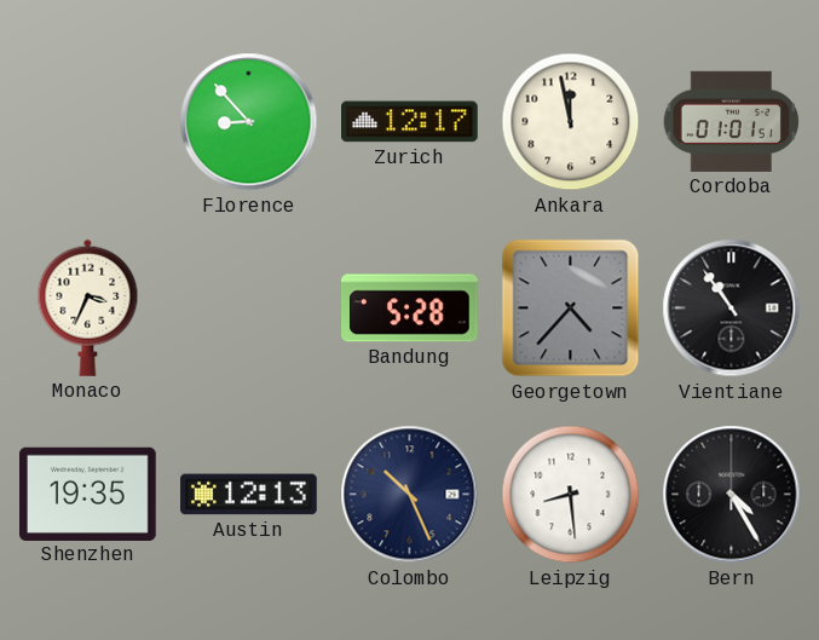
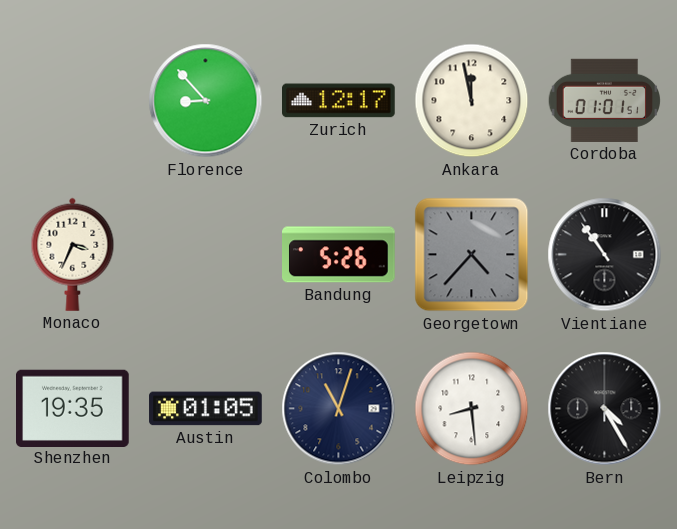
Bandung: 5:28 -> 5:26 (339, 255)
Austin: 12:13 -> 01:05 (206, 409)
Colombo: 10:26 -> 11:03 (339, 409)
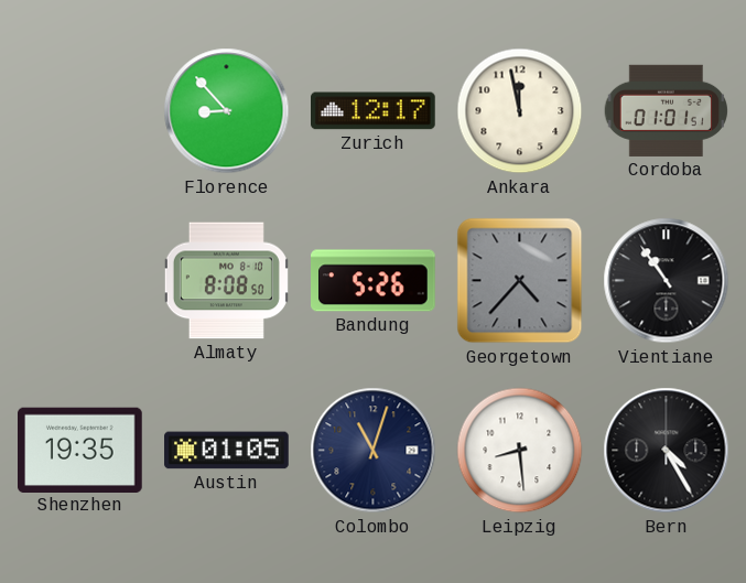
Monaco: 3:34 -> none (73, 254)
Almaty: none -> 8:08 (226, 281)
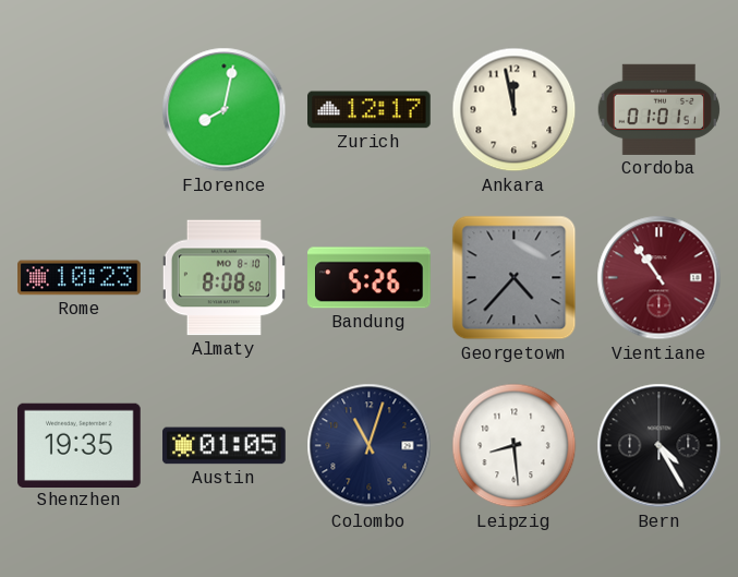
Florence: 8:53 -> 8:02 (225, 110)
Rome: none -> 10:23 (80, 278)
Vientiane dial: black -> burgundy (660, 278)
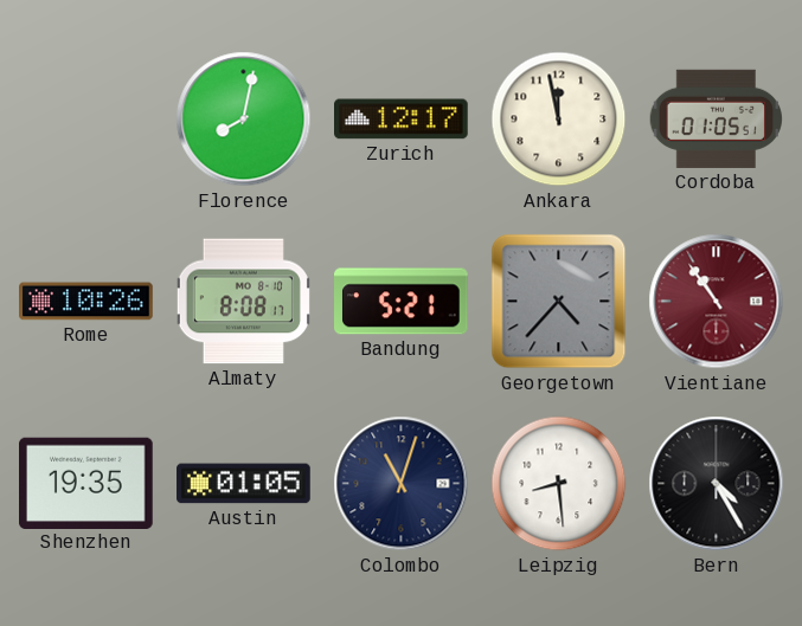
Cordoba: 01:01 -> 01:05 (717, 118)
Rome: 10:23 -> 10:26 (86, 302)
Almaty: 8:08:50 -> 8:08:17 (243, 302)
Bandung: 5:26 -> 5:21 (402, 302)
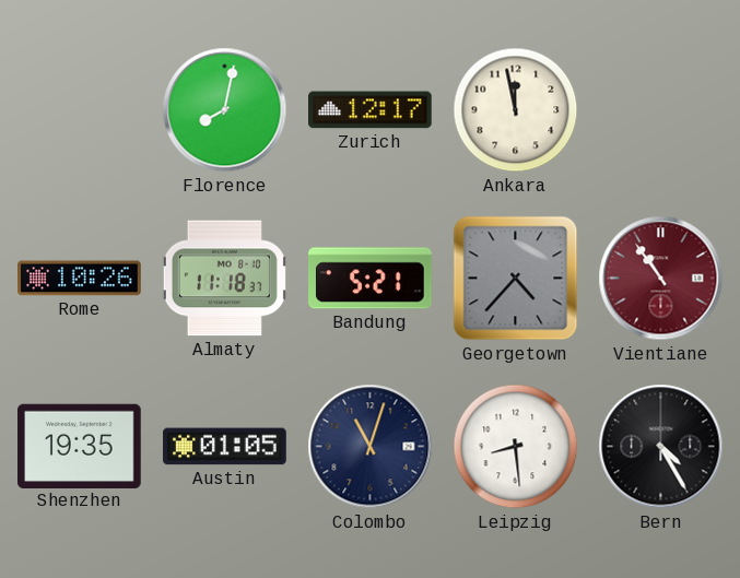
Cordoba: 01:05 -> none (717, 118)
Almaty: 8:08 -> 11:18 (224, 279)
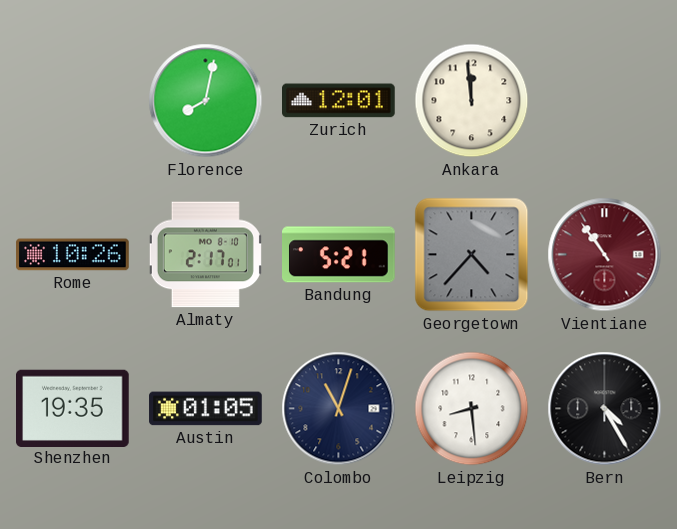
Zurich: 12:17 -> 12:01 (339, 101)
Ankara: 11:58 -> 11:59 (472, 101)
Almaty: 11:18 -> 2:17 (205, 255)
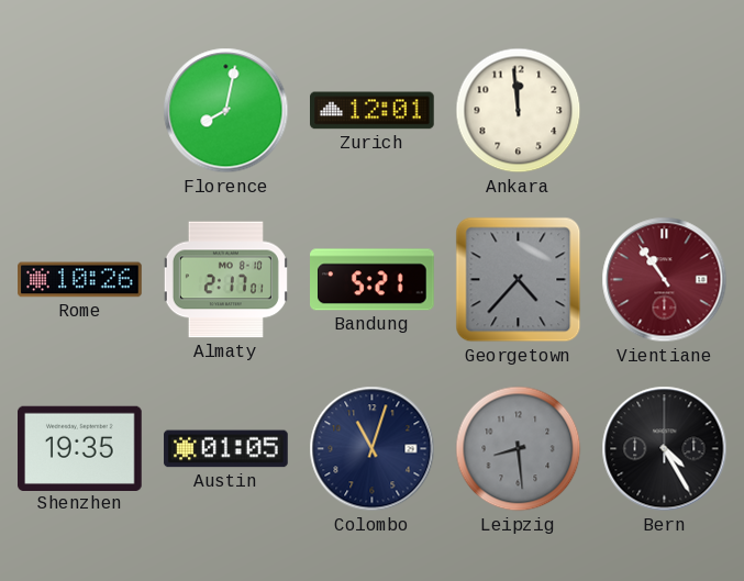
Leipzig dial: white -> grey (519, 449)
